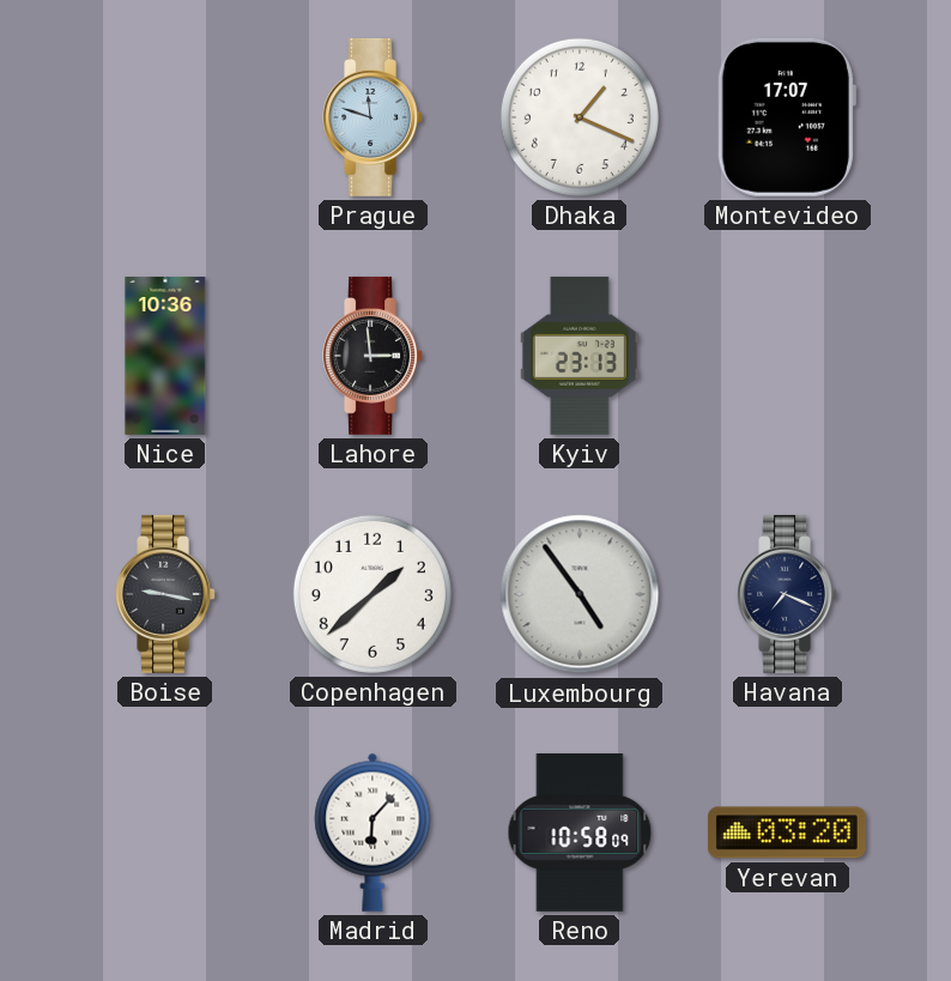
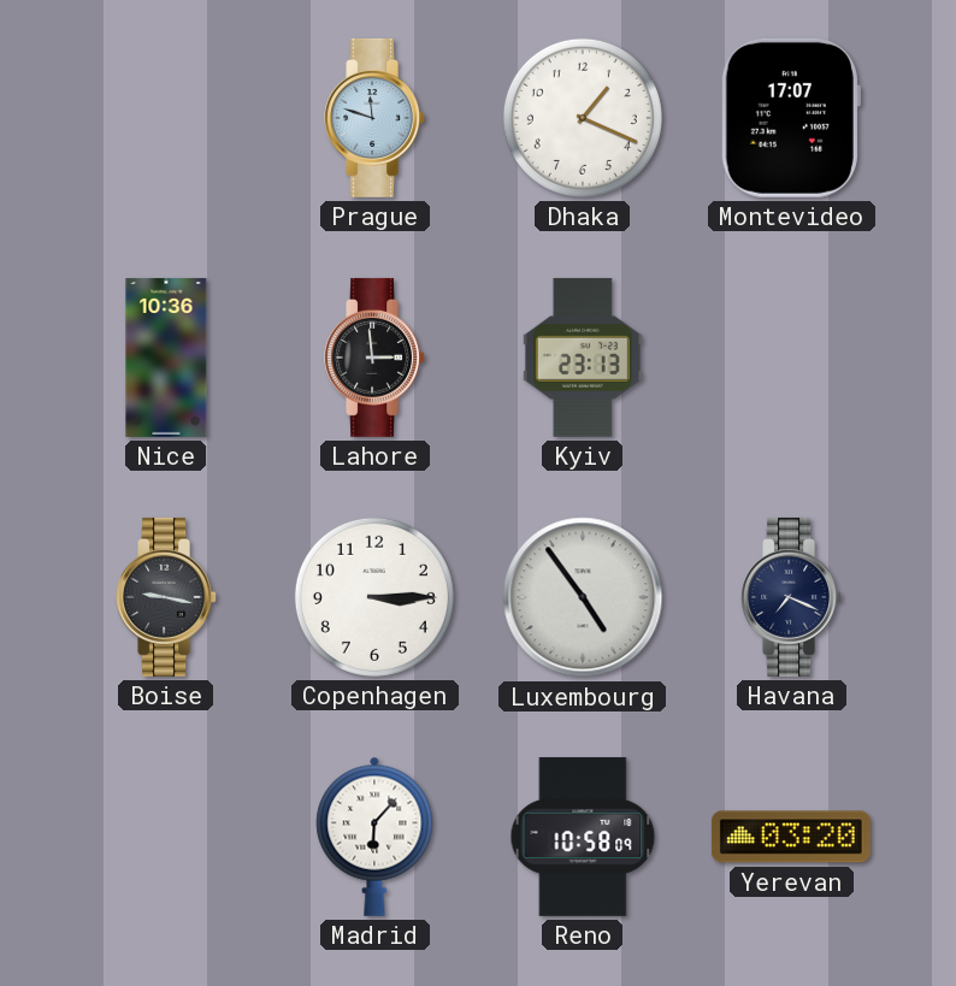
Copenhagen: 1:38 -> 3:15 (374, 597)
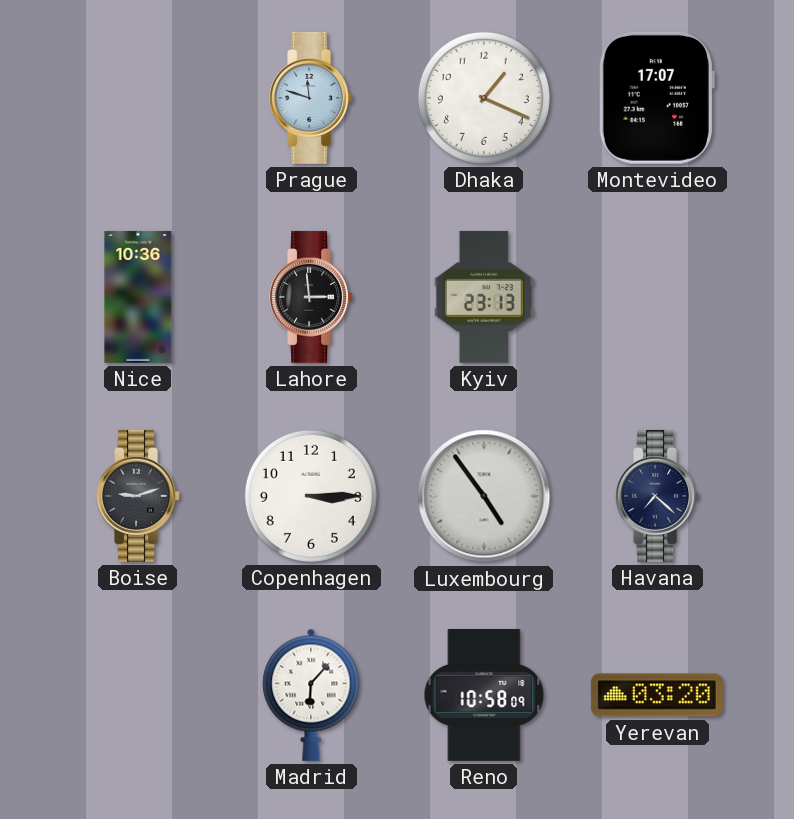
Boise: 9:17 -> 9:12 (138, 496)
Havana: 7:19 -> 7:22 (657, 496)
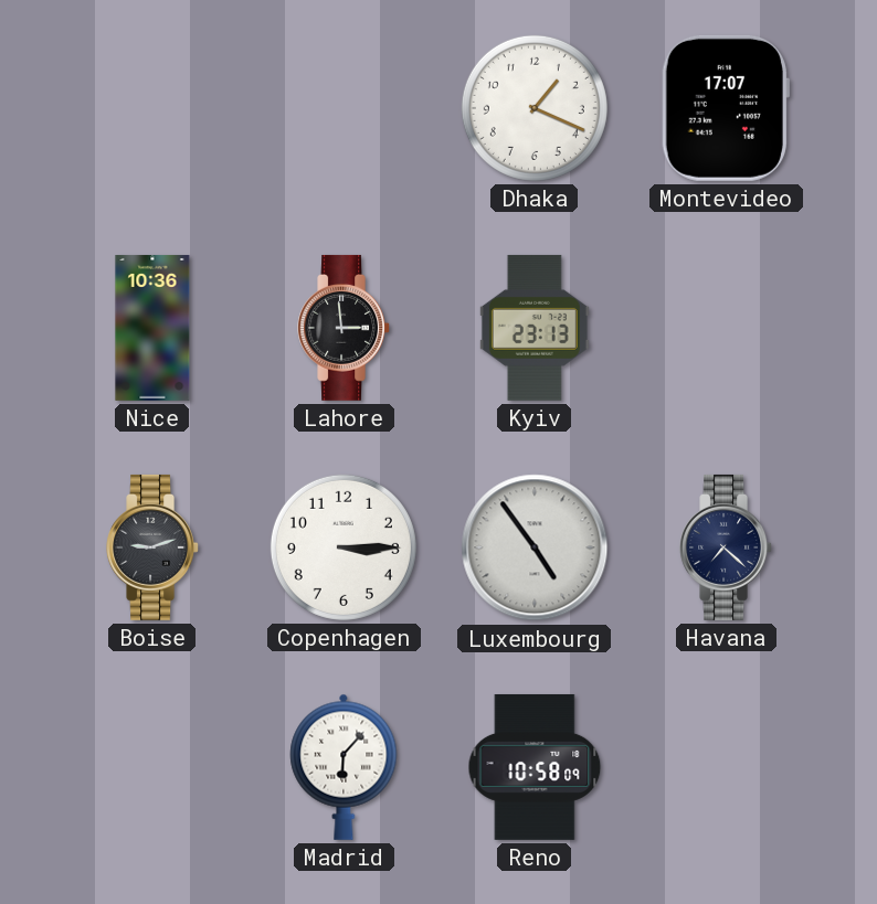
Prague: 11:48 -> none (311, 98)
Yerevan: 03:20 -> none (657, 695)
